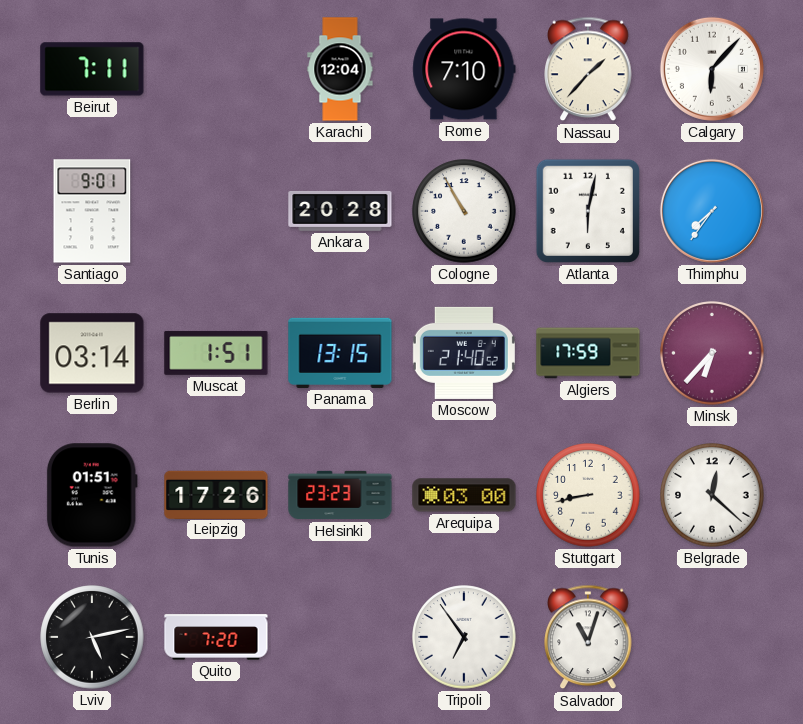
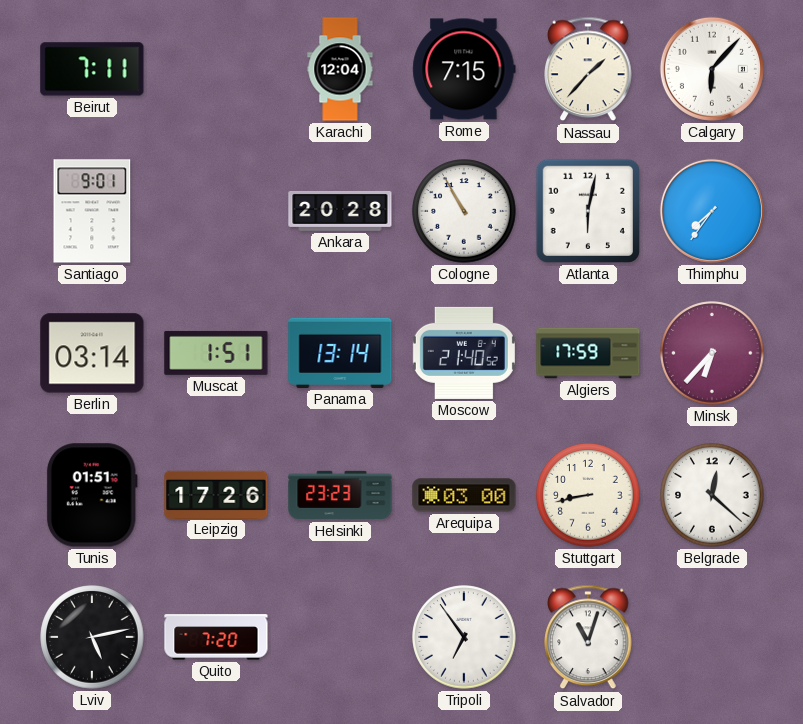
Rome: 7:10 -> 7:15 (464, 69)
Panama: 13:15 -> 13:14 (340, 353)
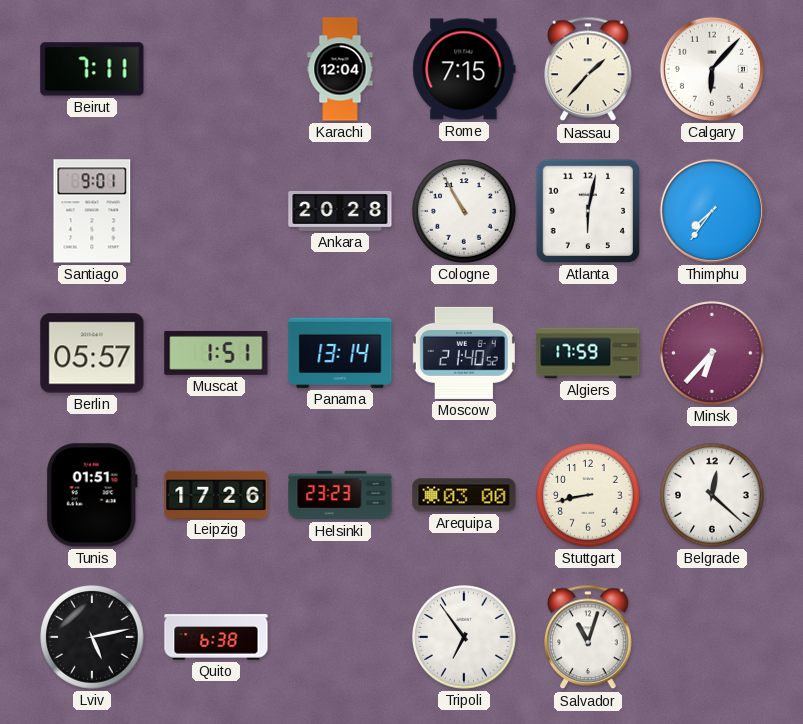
Berlin: 03:14 -> 05:57 (92, 353)
Quito: 7:20 -> 6:38 (216, 637)
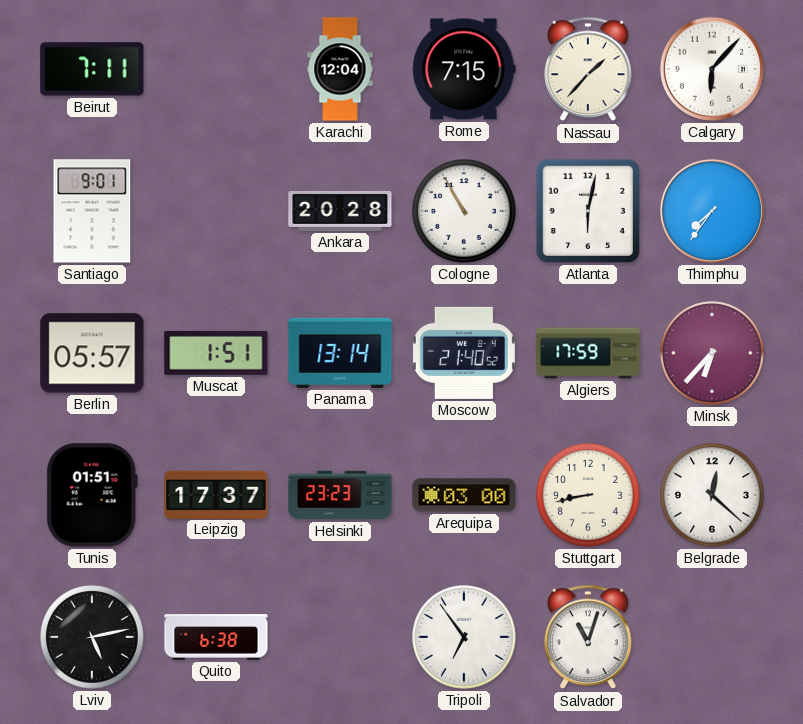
Leipzig: 17:26 -> 17:37 (216, 494)
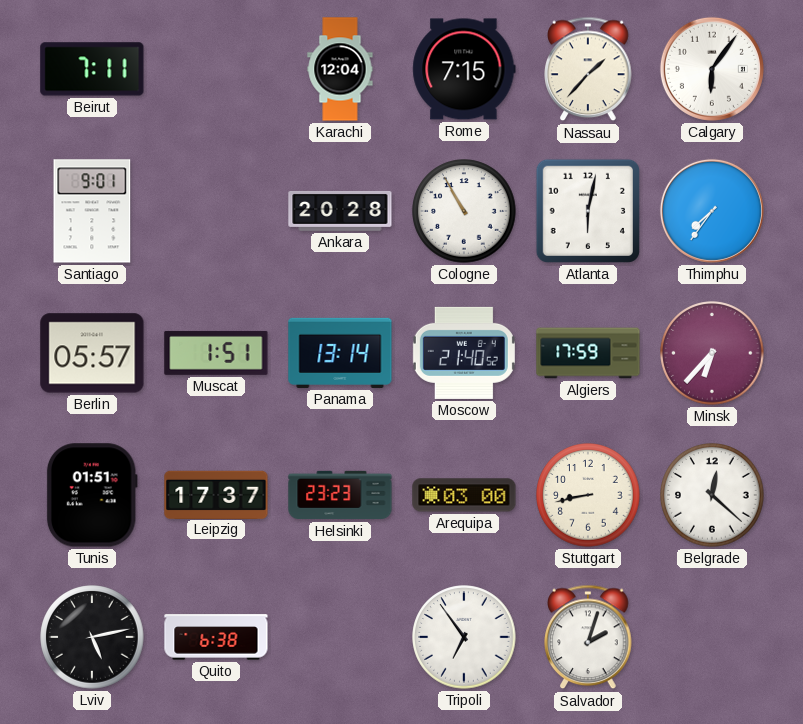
Calgary: 6:07 -> 6:06 (712, 69)
Salvador: 11:03 -> 2:03 (588, 637)
